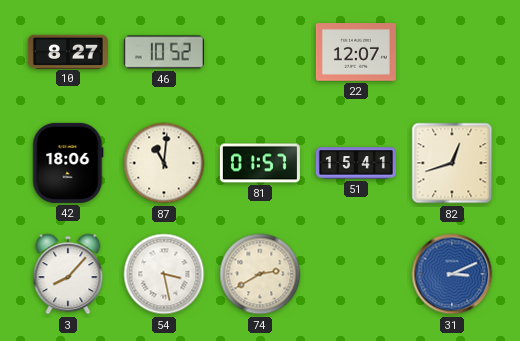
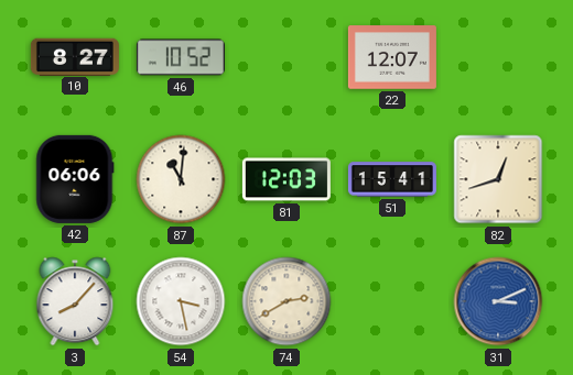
42: 18:06 -> 06:06 (75, 179)
81: 01:57 -> 12:03 (286, 179)
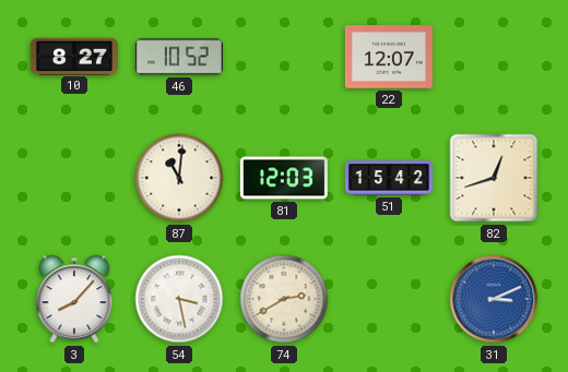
42: 06:06 -> none (75, 179)
51: 15:41 -> 15:42 (389, 178)
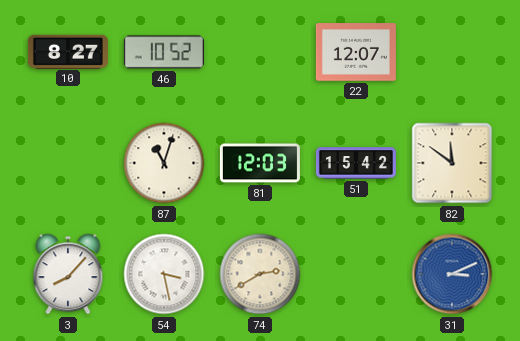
87: 11:01 -> 11:03 (164, 163)
82: 12:42 -> 11:51 (452, 163)
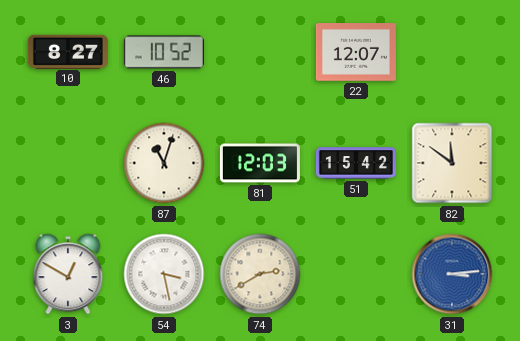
3: 8:07 -> 12:50 (68, 274)
31: 3:11 -> 3:14 (452, 274)
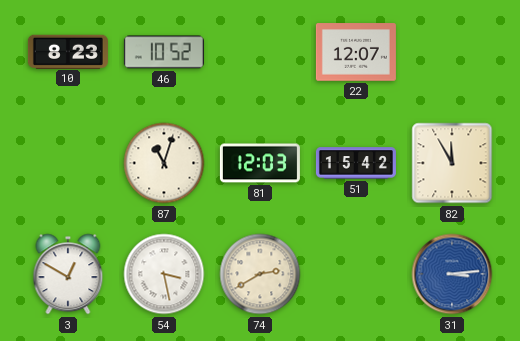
10: 8:27 -> 8:23 (68, 51)
82: 11:51 -> 11:55 (452, 163)
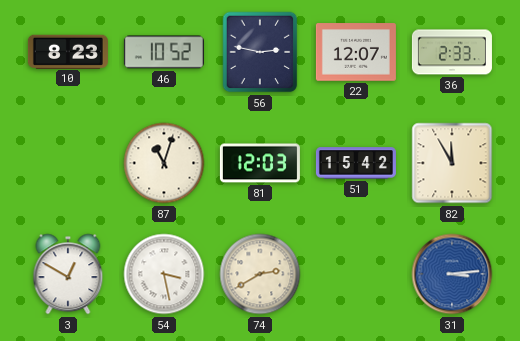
56: none -> 2:47 (260, 52)
36: none -> 2:33 (452, 52)
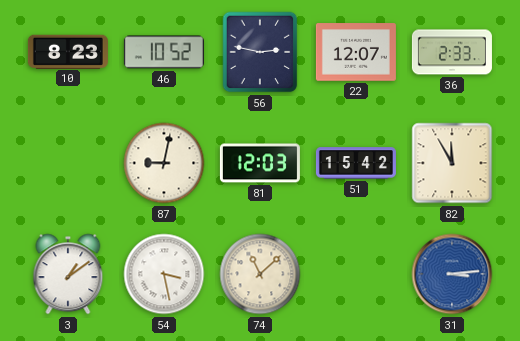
87: 11:03 -> 9:02 (164, 163)
3: 12:50 -> 1:09 (68, 274)
74: 2:40 -> 11:08 (260, 274)
